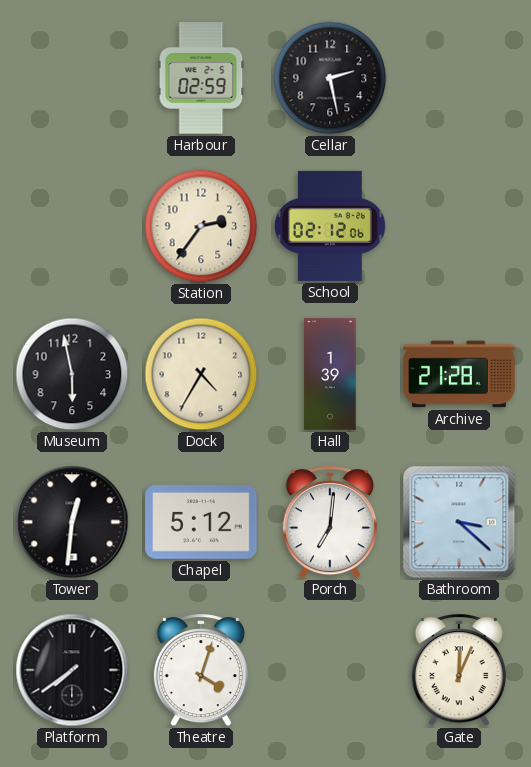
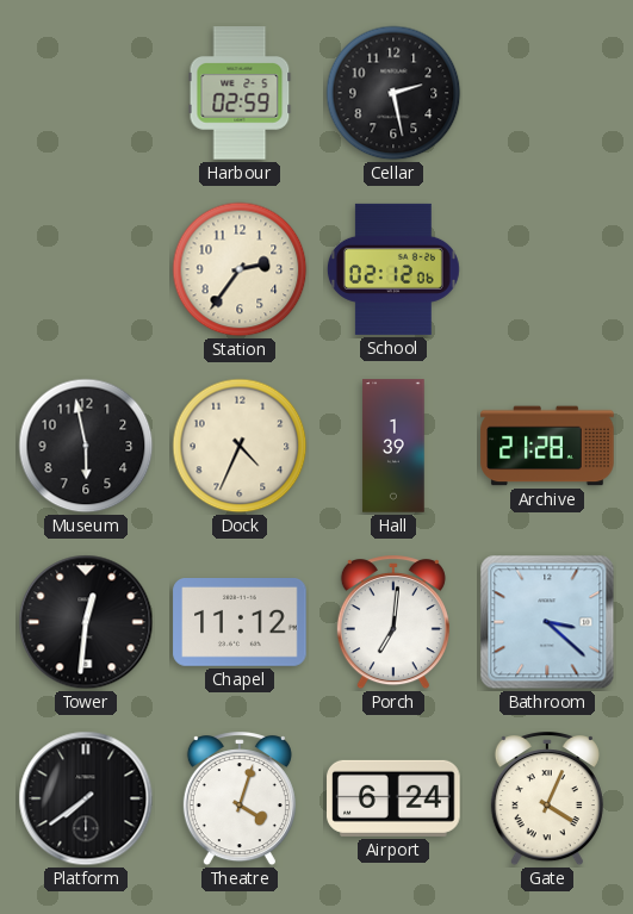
Dock: 4:35 -> 4:34 (240, 446)
Chapel: 5:12 -> 11:12 (240, 623)
Airport: none -> 6:24 (393, 798)
Gate: 12:04 -> 4:04 (547, 800)
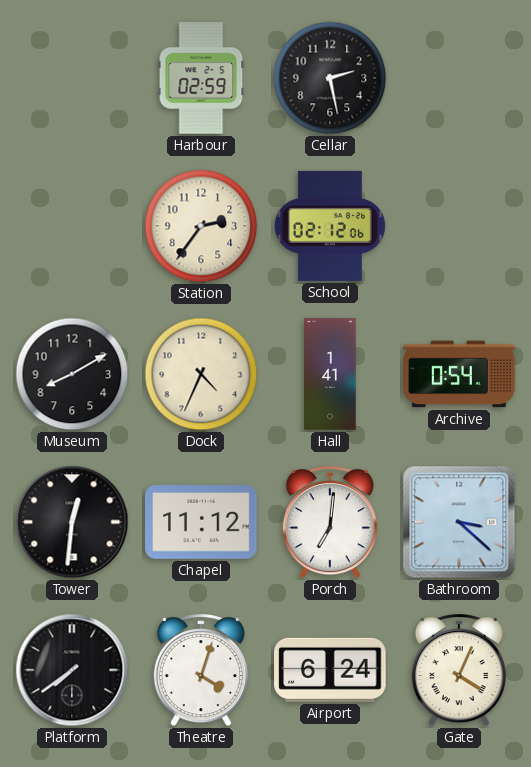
Museum: 5:58 -> 8:10 (72, 374)
Hall: 1:39 -> 1:41 (330, 374)
Archive: 21:28 -> 0:54 (459, 374)
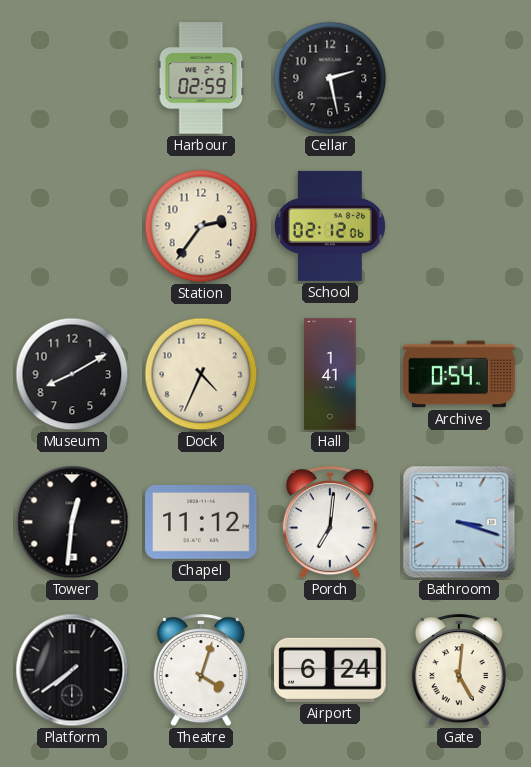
Bathroom: 3:22 -> 3:18 (459, 522)
Gate: 4:04 -> 5:01 (459, 671)
